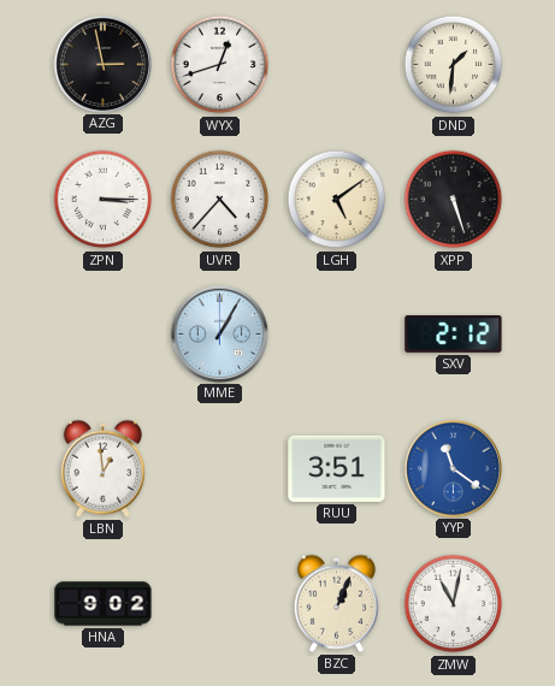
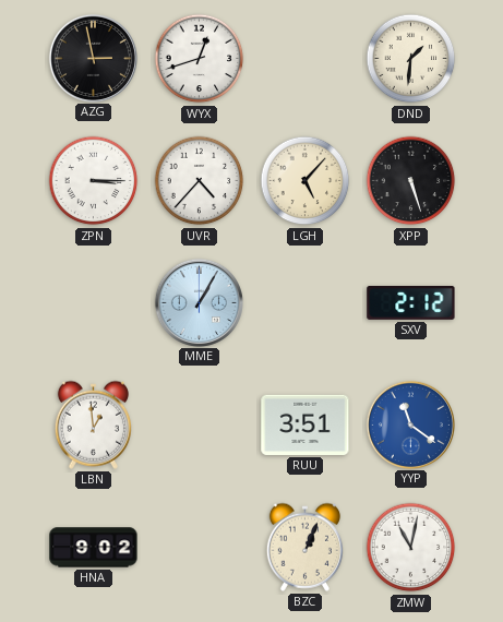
LGH: 5:09 -> 5:07 (306, 181)
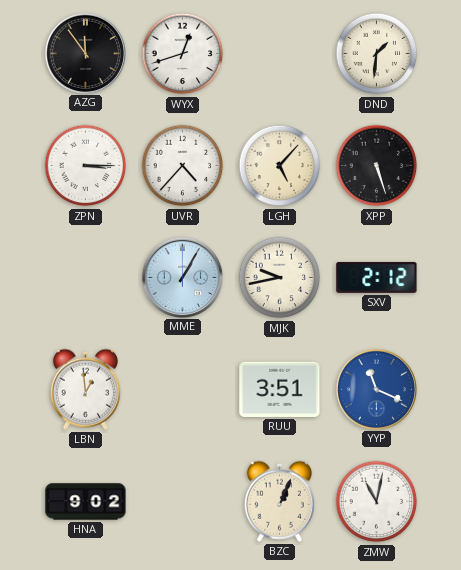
AZG: 2:58 -> 11:54 (85, 53)
MJK: none -> 9:43 (280, 278)
YYP: 11:21 -> 11:19 (376, 389)
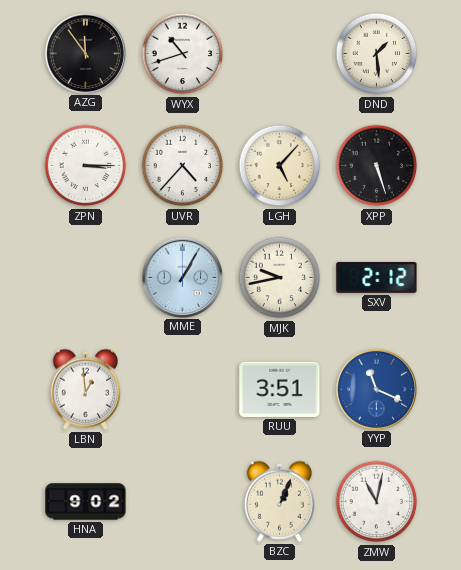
WYX: 12:42 -> 10:42 (183, 54)
DND: 1:31 -> 1:29 (377, 54)
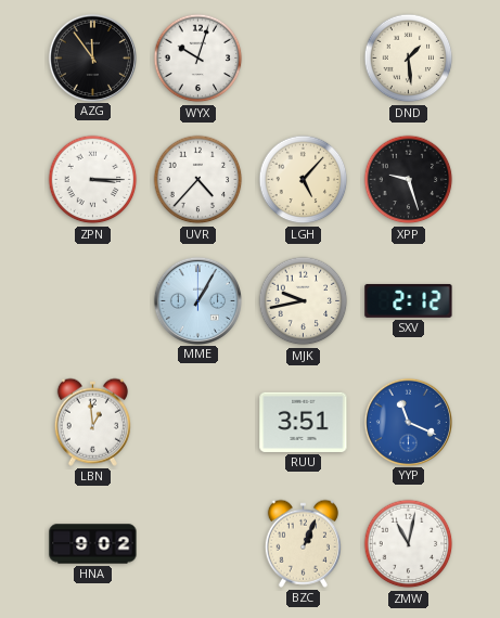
WYX: 10:42 -> 10:03 (198, 59)
XPP: 5:27 -> 9:27 (409, 180)
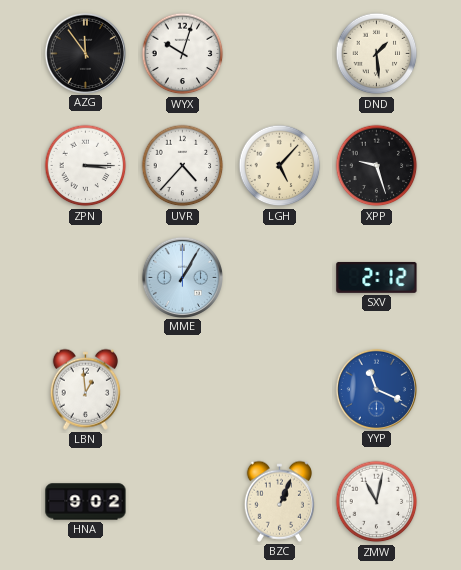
MJK: 9:43 -> none (304, 301)
RUU: 3:51 -> none (304, 422)
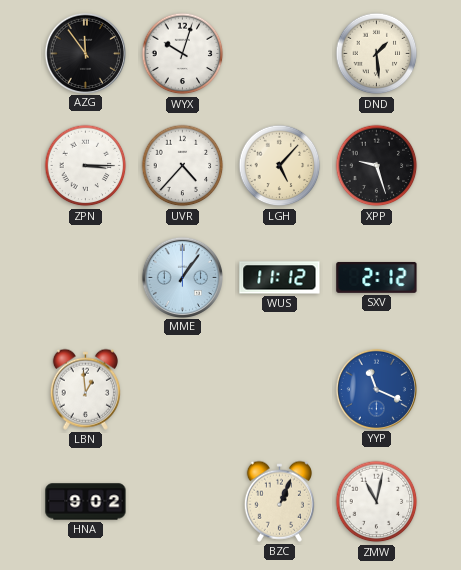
MME: 1:05 -> 1:06 (182, 277)
WUS: none -> 11:12 (280, 278)
